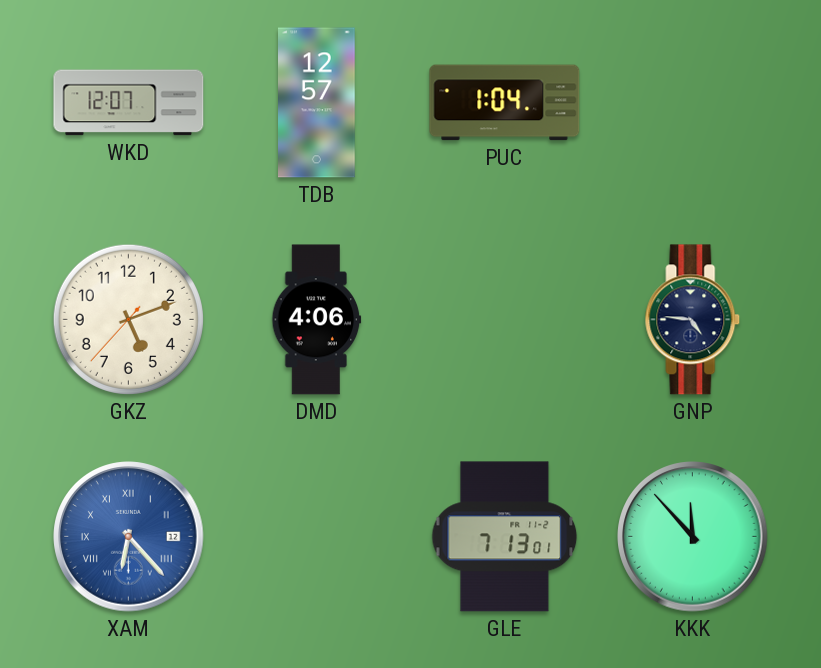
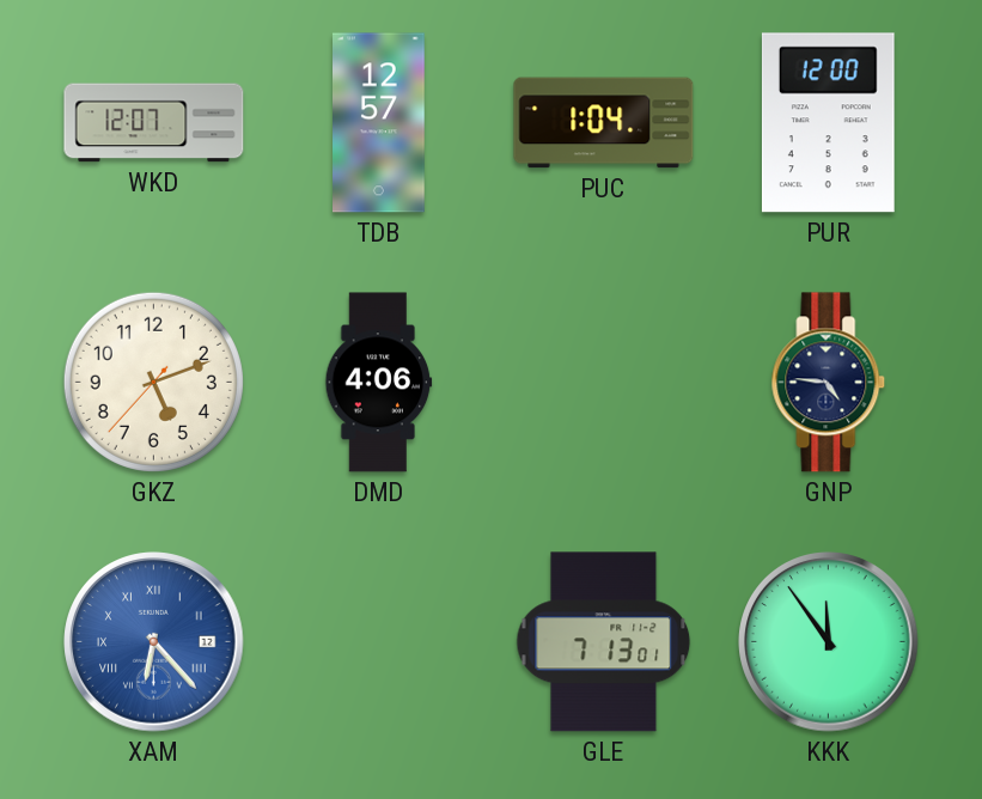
PUR: none -> 12:00 (828, 123)
KKK: 11:53 -> 11:54 (829, 642)
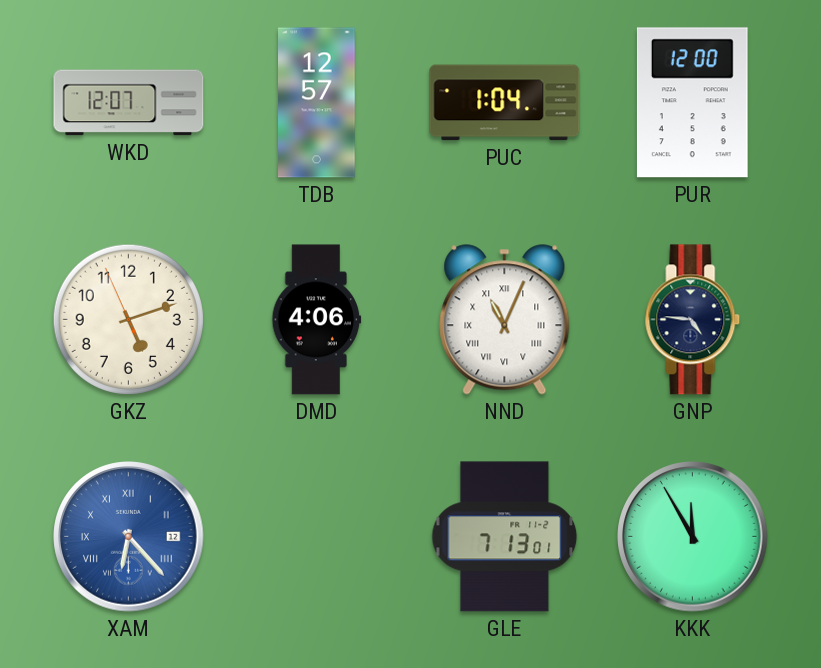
GKZ: 5:11:37 -> 5:11:56 (128, 319)
NND: none -> 11:04 (505, 320)
KKK: 11:54 -> 11:55 (693, 537)
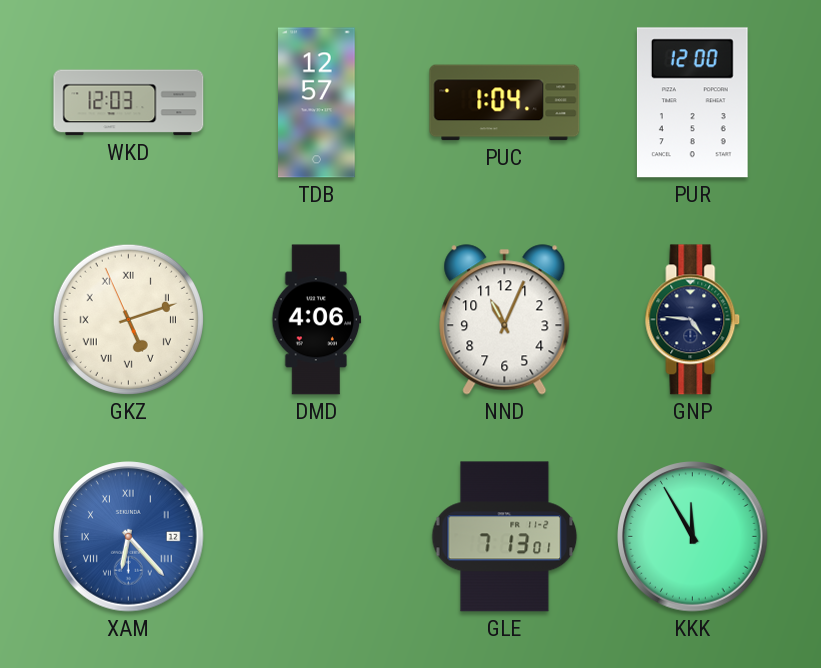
WKD: 12:07 -> 12:03 (129, 103)
GKZ numerals: Arabic -> Roman (128, 319)
NND numerals: Roman -> Arabic (505, 320)
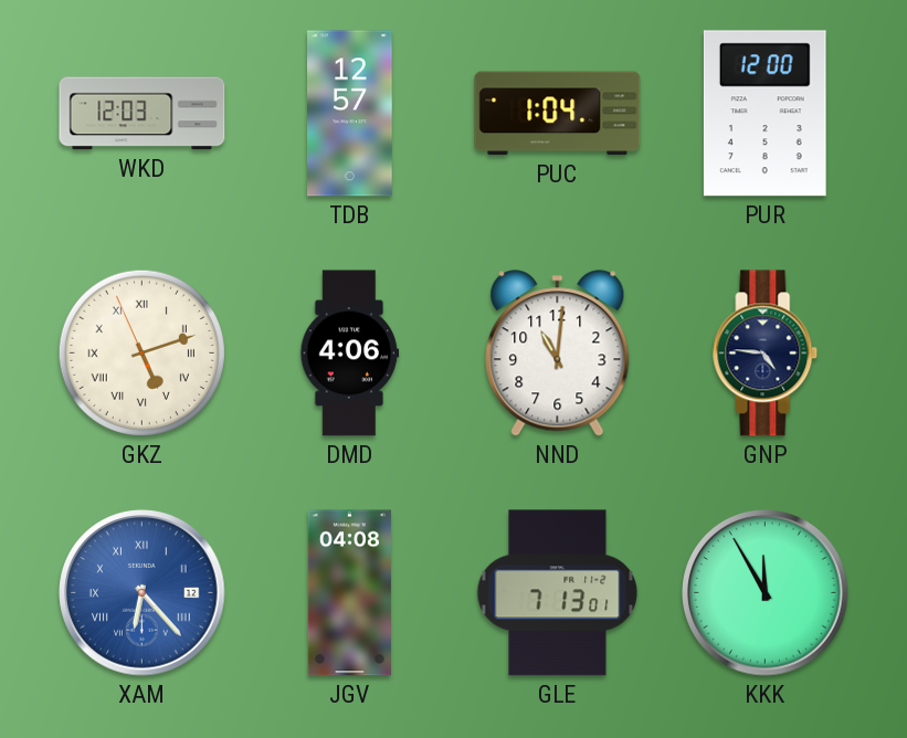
NND: 11:04 -> 11:01 (558, 354)
JGV: none -> 04:08 (349, 593)
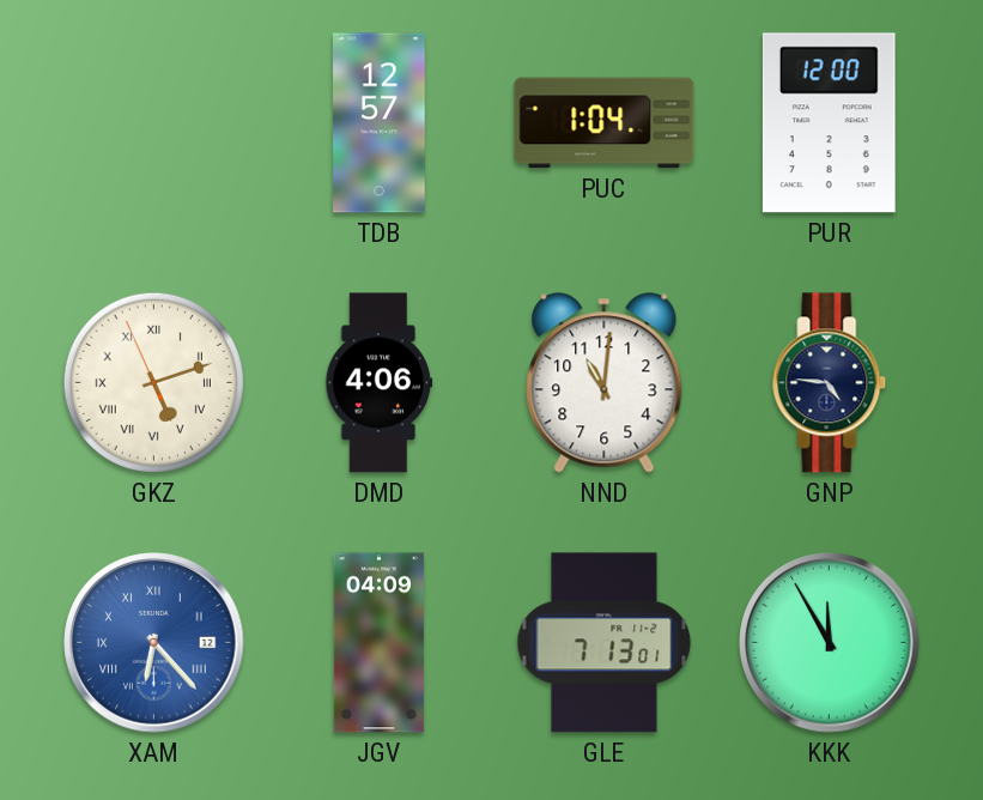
WKD: 12:03 -> none (143, 114)
JGV: 04:08 -> 04:09 (378, 643)
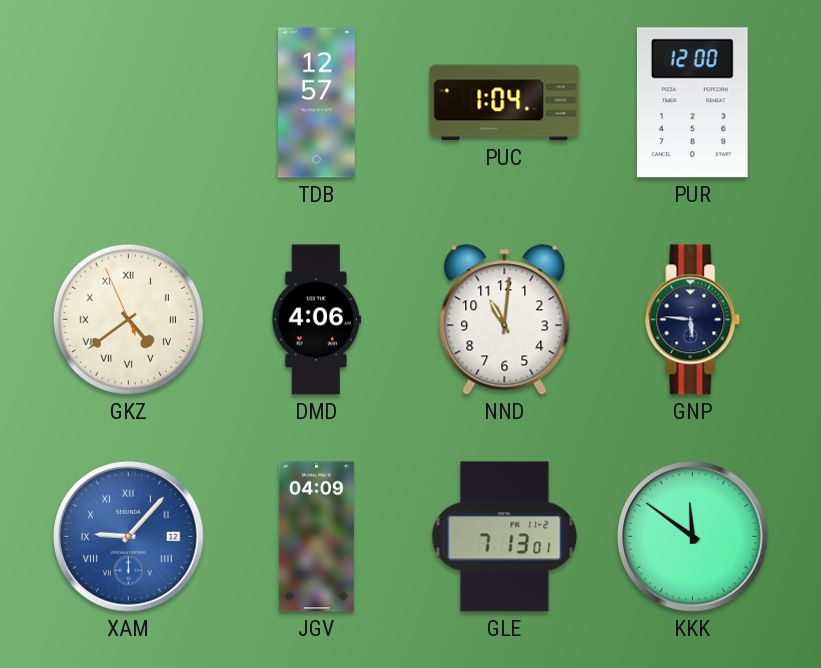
GKZ: 5:11 -> 4:38 (128, 319)
GNP: 4:46 -> 5:46 (693, 320)
XAM: 6:23 -> 9:07 (129, 537)
KKK: 11:55 -> 11:51 (693, 537)
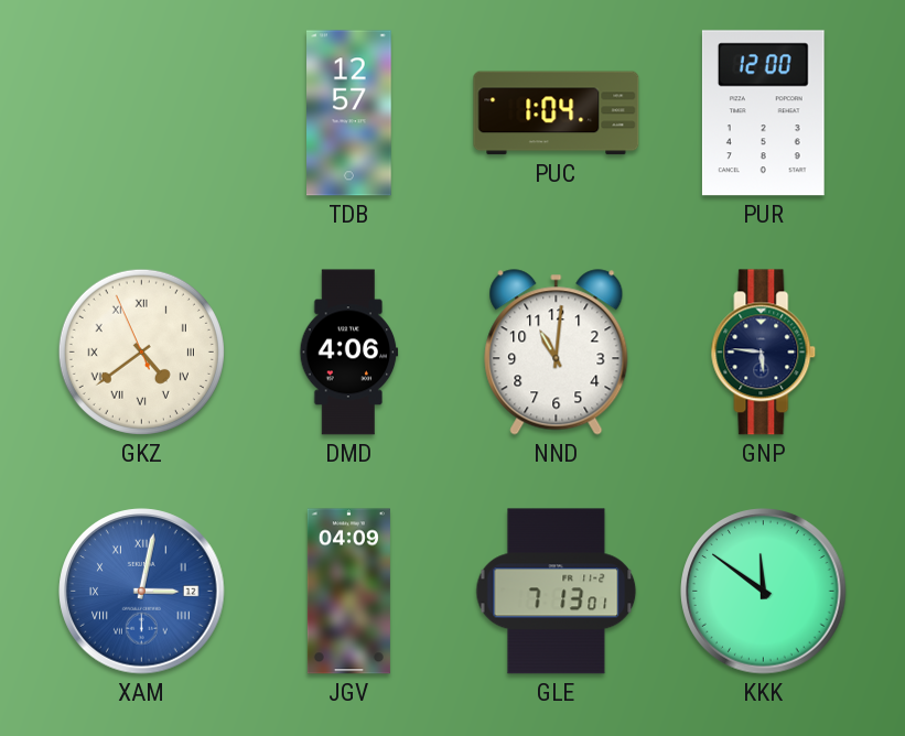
XAM: 9:07 -> 3:02 (142, 592)
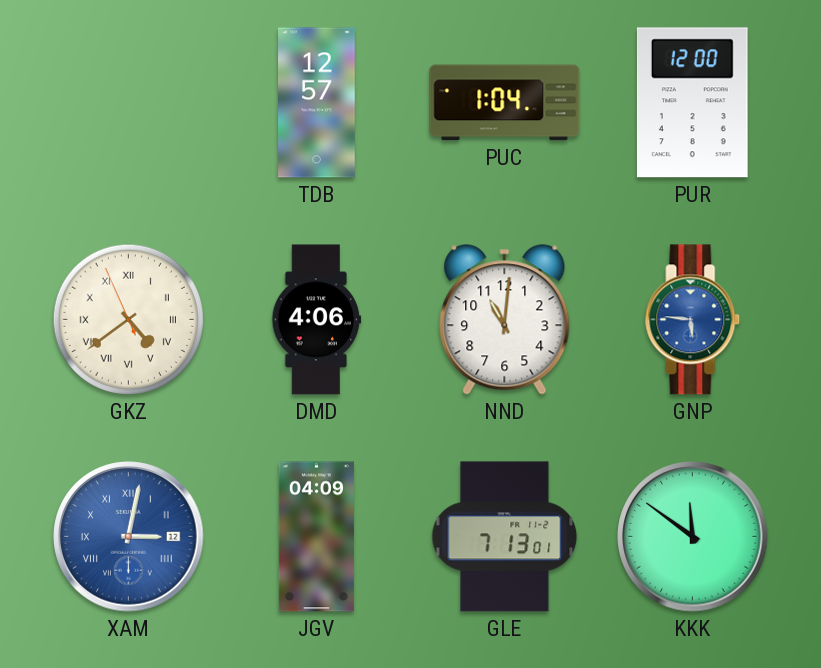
GNP dial: navy -> blue (693, 320)
